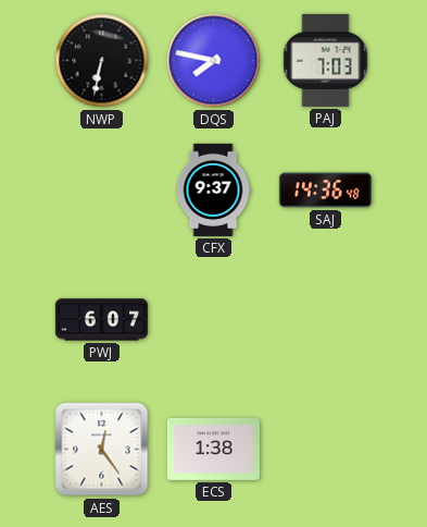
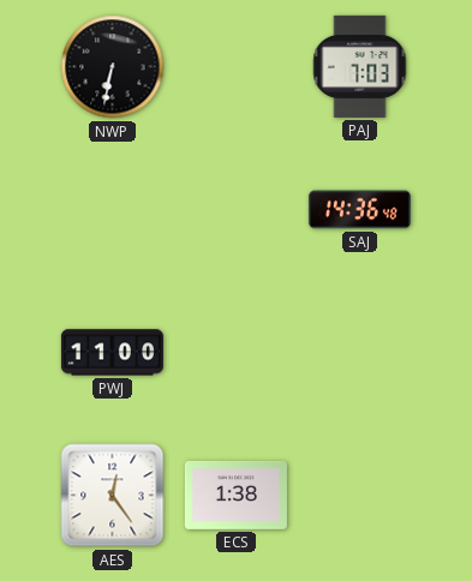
DQS: 7:47 -> none (214, 61)
CFX: 9:37 -> none (213, 189)
PWJ: 6:07 -> 11:00 (112, 353)
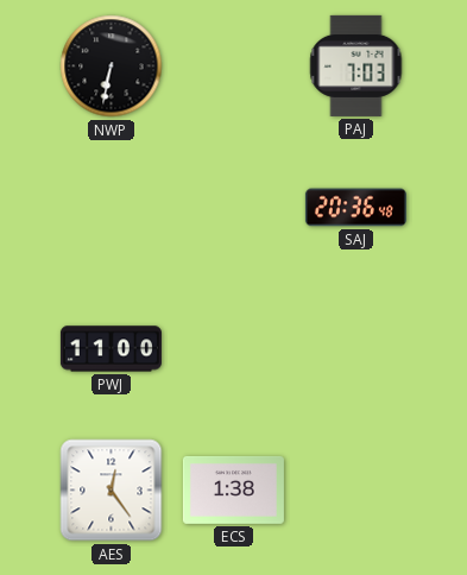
SAJ: 14:36 -> 20:36 (355, 208)
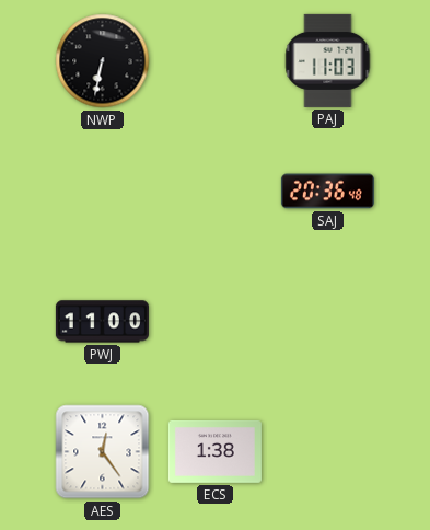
PAJ: 7:03 -> 11:03 (328, 60)
